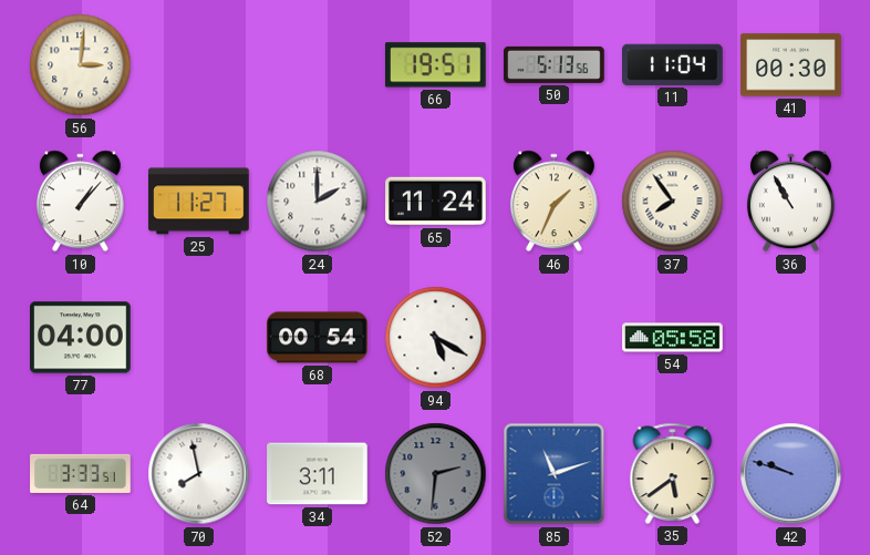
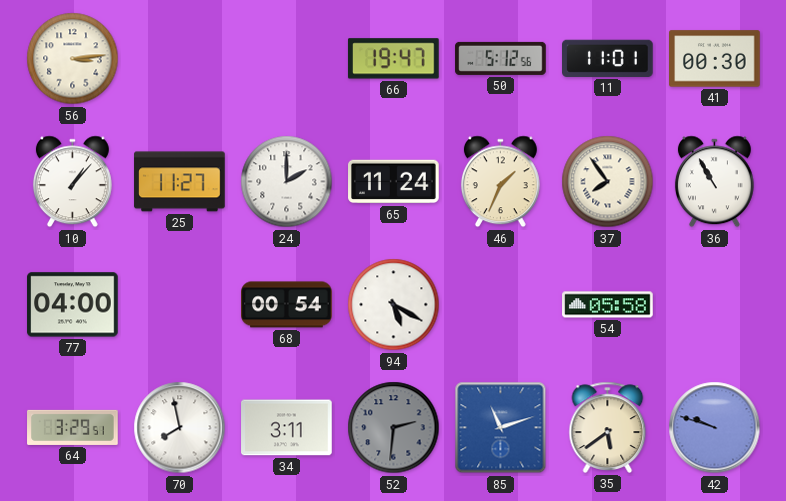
56: 3:01 -> 3:14 (73, 59)
66: 19:51 -> 19:47 (393, 59)
50: 5:13 -> 5:12 (501, 58)
11: 11:04 -> 11:01 (608, 58)
64: 3:33 -> 3:29 (73, 427)
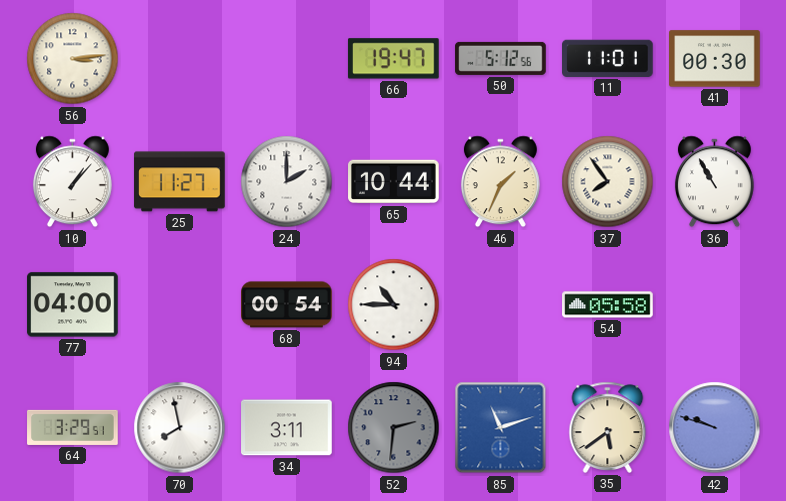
65: 11:24 -> 10:44 (394, 182)
94: 5:20 -> 10:45 (394, 305)
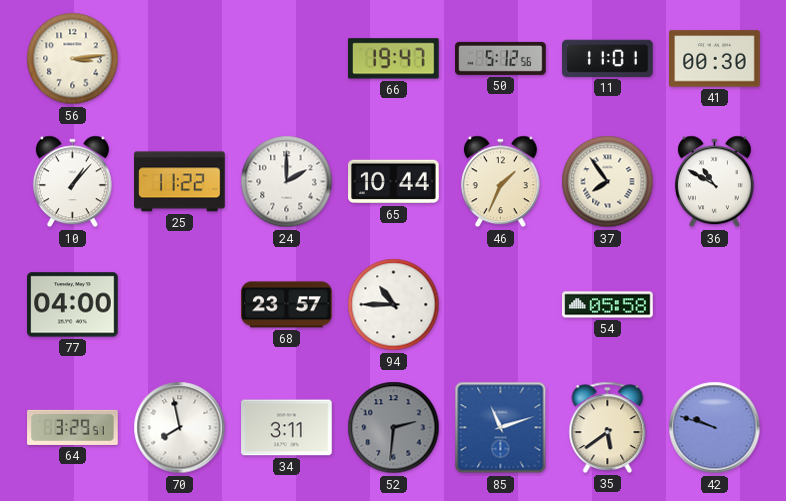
25: 11:27 -> 11:22 (180, 182)
36: 10:55 -> 10:50 (714, 182)
68: 00:54 -> 23:57 (287, 305)
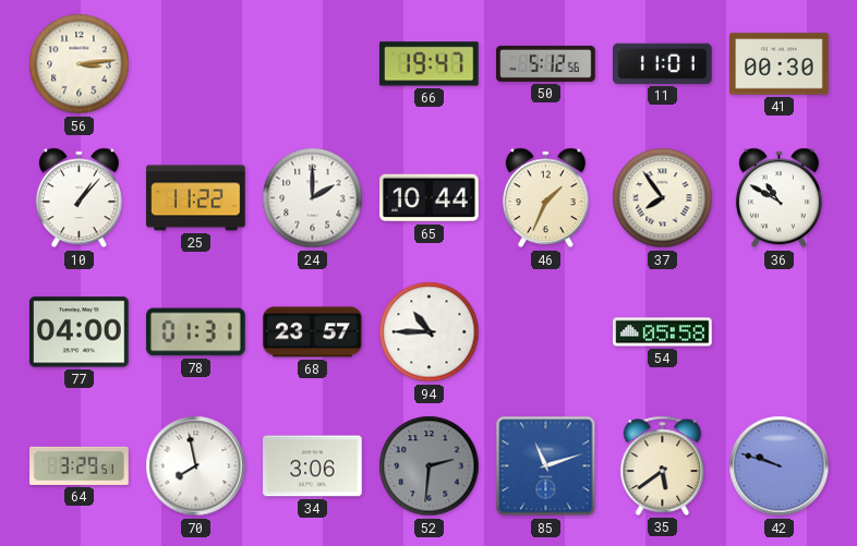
78: none -> 01:31 (196, 332)
34: 3:11 -> 3:06 (313, 466)
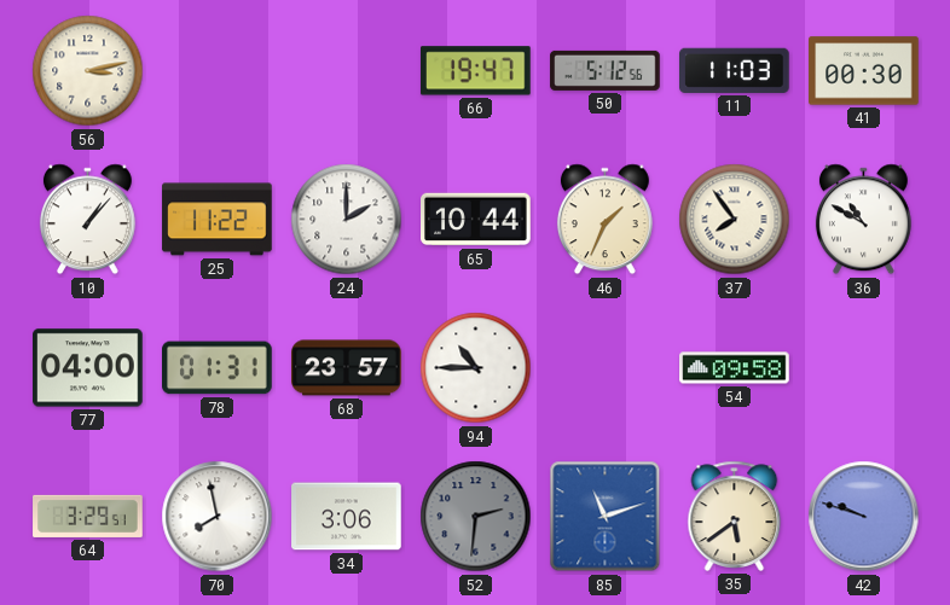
56: 3:14 -> 3:13 (88, 71)
11: 11:01 -> 11:03 (735, 70)
54: 05:58 -> 09:58 (735, 368)
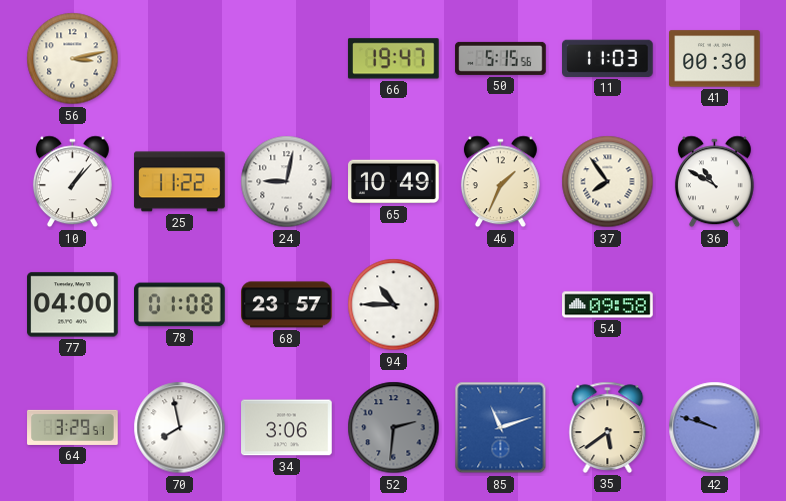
50: 5:12 -> 5:15 (501, 58)
24: 2:00 -> 9:02 (287, 182)
65: 10:44 -> 10:49 (394, 182)
78: 01:31 -> 01:08 (180, 305)
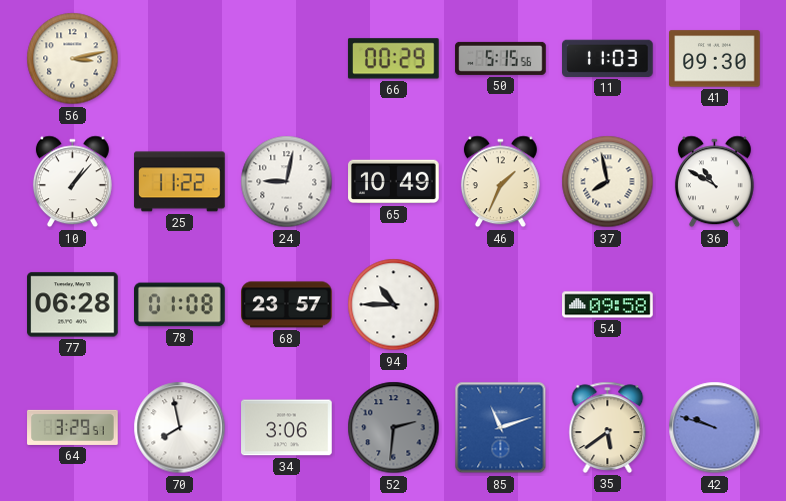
66: 19:47 -> 00:29 (393, 59)
41: 00:30 -> 09:30 (715, 59)
37: 7:54 -> 7:58 (608, 182)
77: 04:00 -> 06:28 (73, 305)
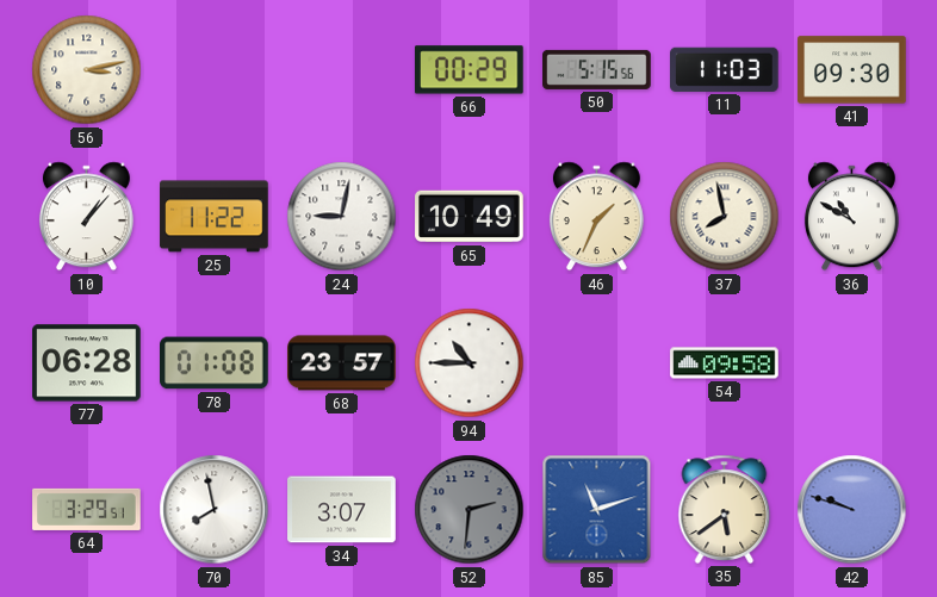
34: 3:06 -> 3:07 (342, 510)
